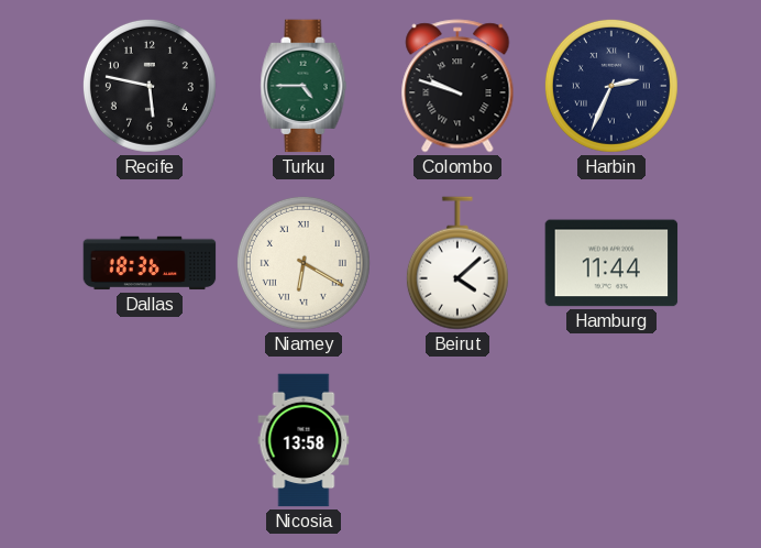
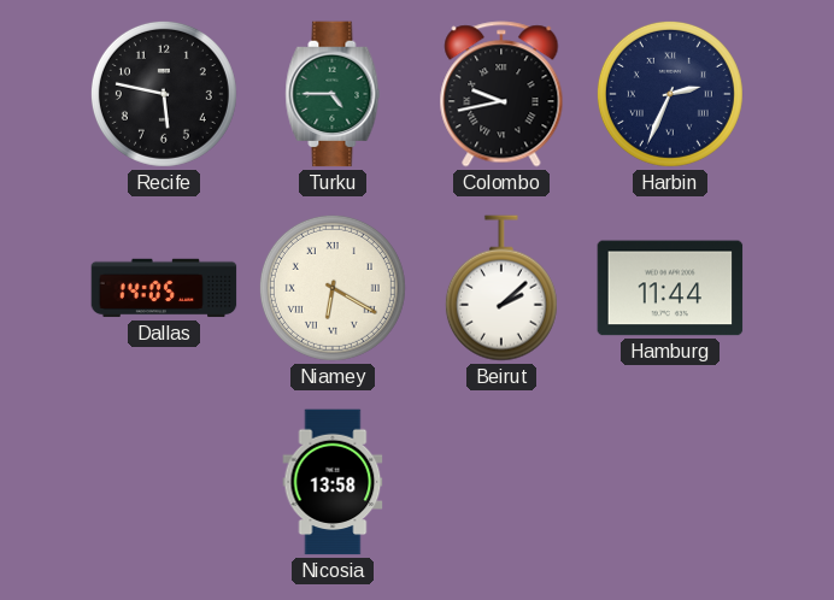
Colombo: 9:48 -> 9:43 (501, 94)
Dallas: 18:36 -> 14:05 (164, 288)
Beirut: 4:08 -> 2:08 (501, 288)
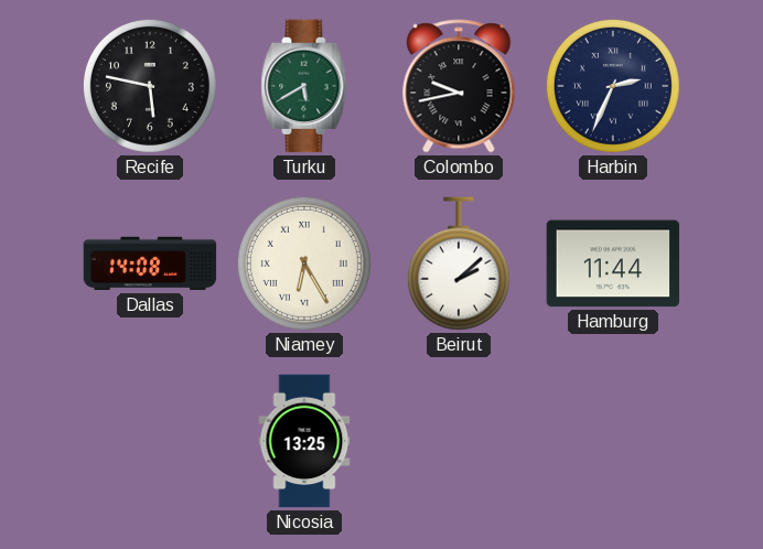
Turku: 4:45 -> 5:40 (304, 86)
Dallas: 14:05 -> 14:08 (150, 263)
Niamey: 6:20 -> 6:25 (304, 263)
Nicosia: 13:58 -> 13:25 (304, 441)
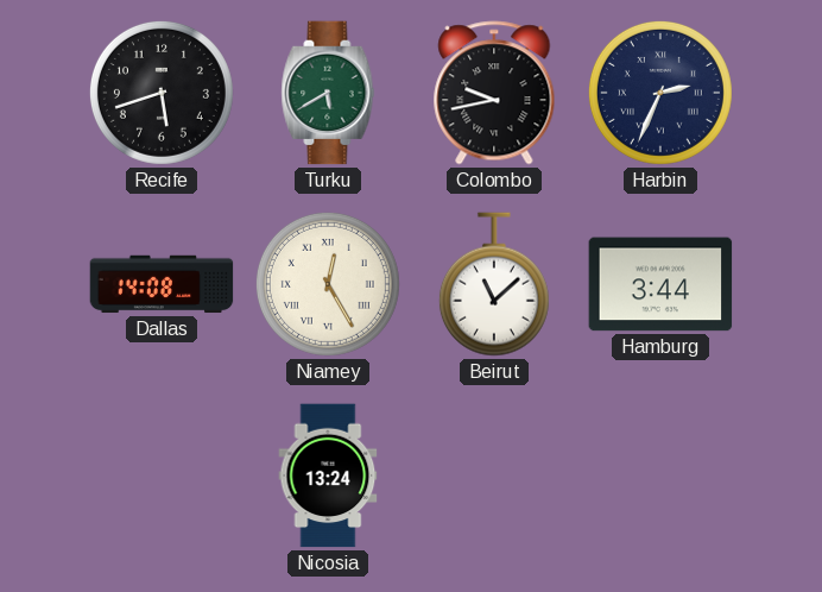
Recife: 5:47 -> 5:42 (162, 93)
Niamey: 6:25 -> 12:25 (328, 284)
Beirut: 2:08 -> 11:08 (494, 284)
Hamburg: 11:44 -> 3:44 (660, 284)
Nicosia: 13:25 -> 13:24 (328, 476)
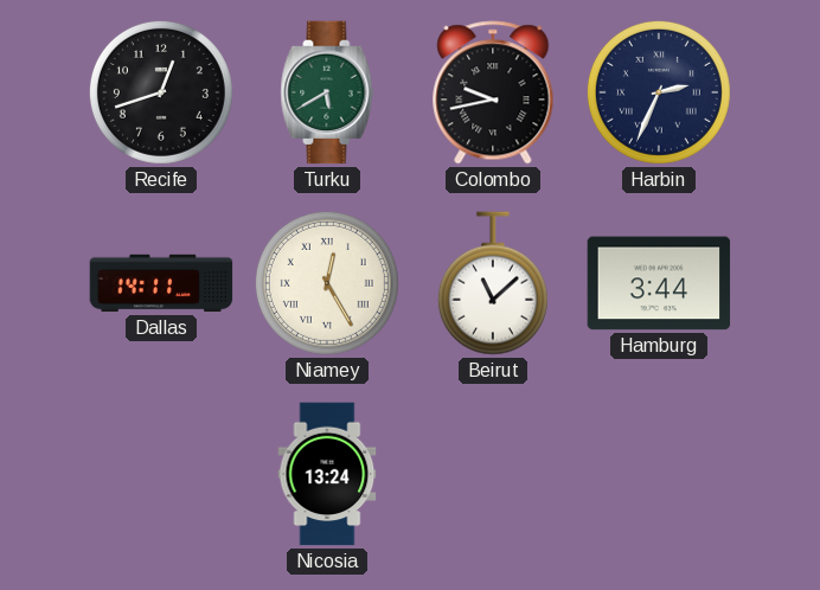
Recife: 5:42 -> 12:42 (161, 92)
Dallas: 14:08 -> 14:11 (161, 283)
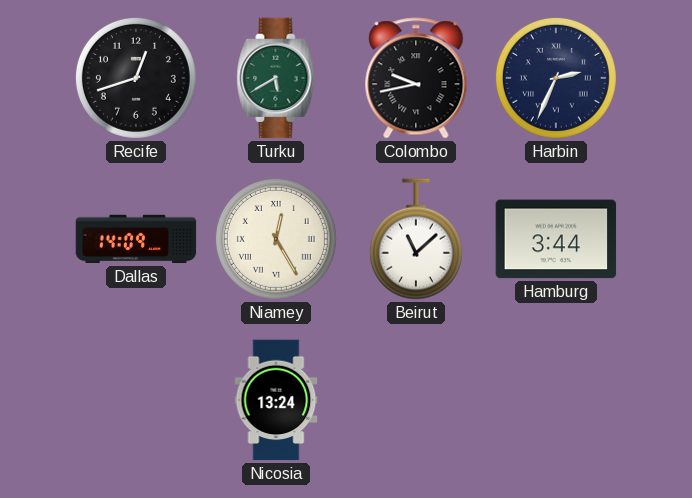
Dallas: 14:11 -> 14:09 (136, 239)
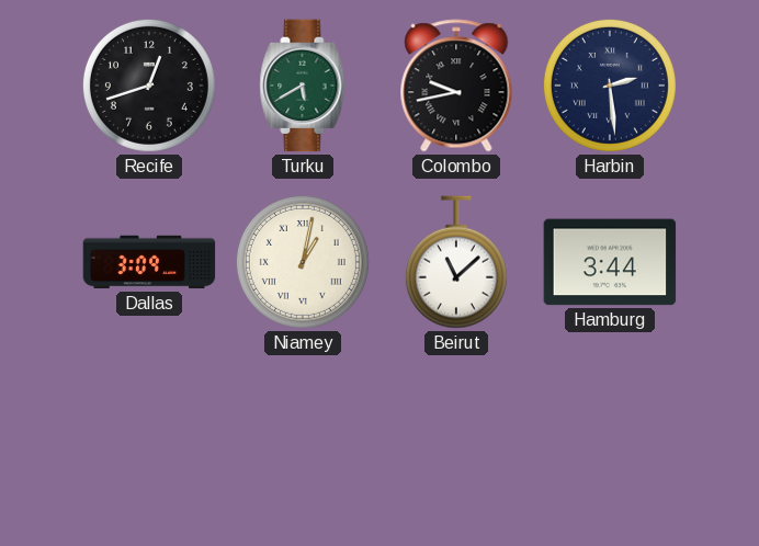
Harbin: 2:34 -> 2:29 (610, 86)
Dallas: 14:09 -> 3:09 (149, 262)
Niamey: 12:25 -> 1:02 (303, 262)
Nicosia: 13:24 -> none (276, 400)
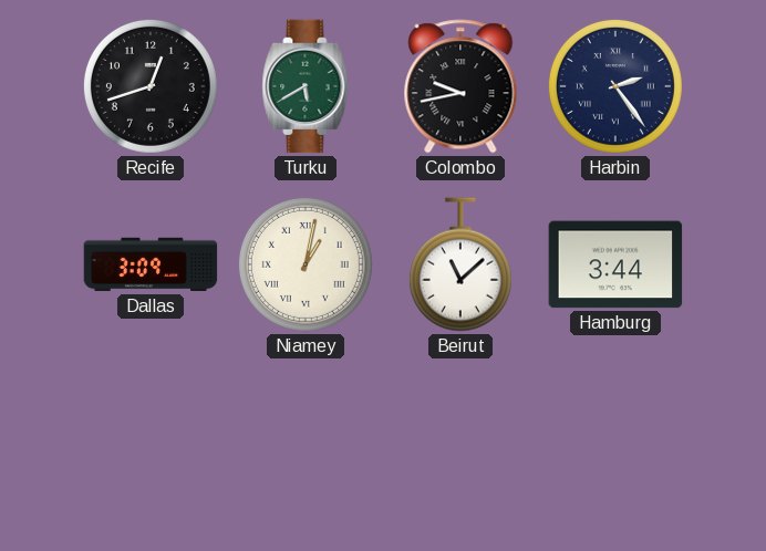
Harbin: 2:29 -> 2:24 (615, 86)
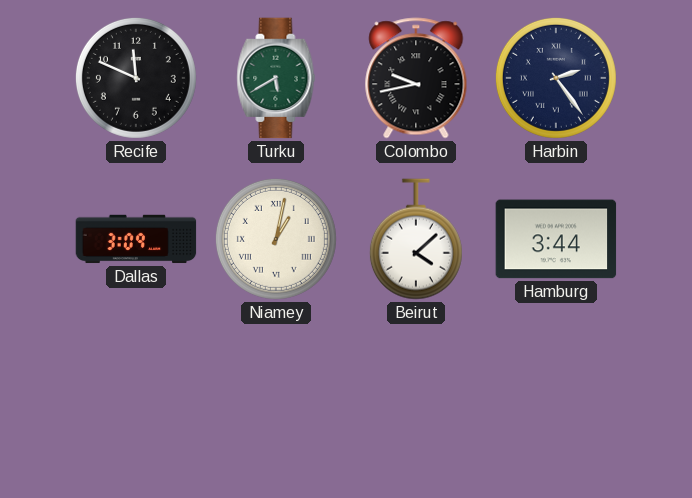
Recife: 12:42 -> 11:49 (136, 78)
Beirut: 11:08 -> 4:08 (416, 239)
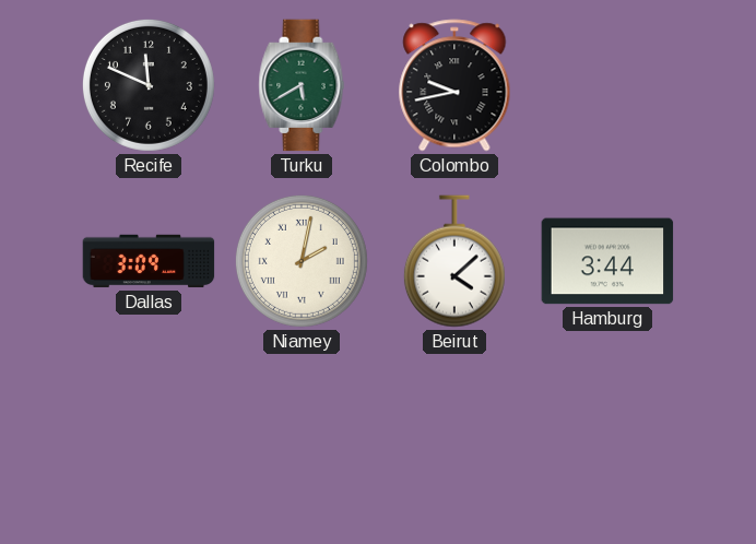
Harbin: 2:24 -> none (556, 78)
Niamey: 1:02 -> 2:02 (302, 261)
